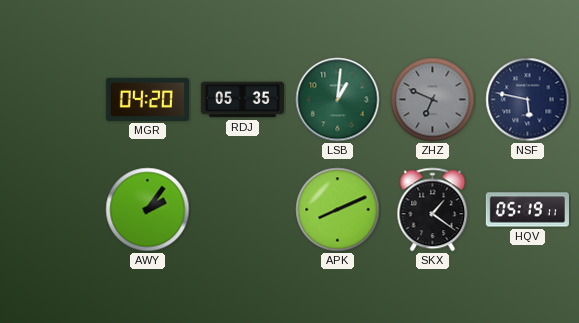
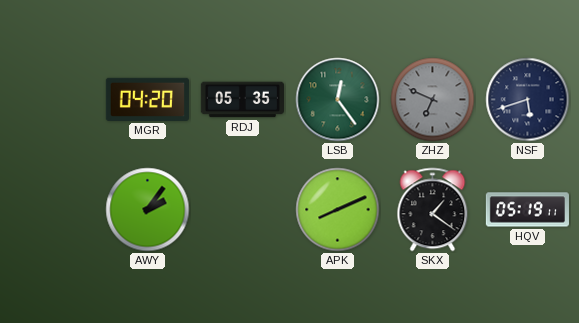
LSB: 1:01 -> 12:24 (338, 100)
NSF: 5:47 -> 5:42 (528, 100)
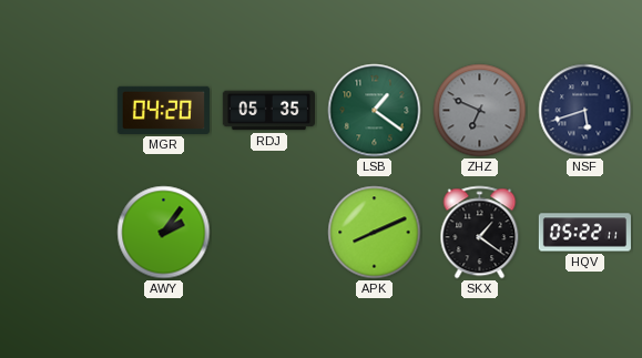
LSB: 12:24 -> 1:21 (375, 111)
HQV: 05:19 -> 05:22 (584, 233)
